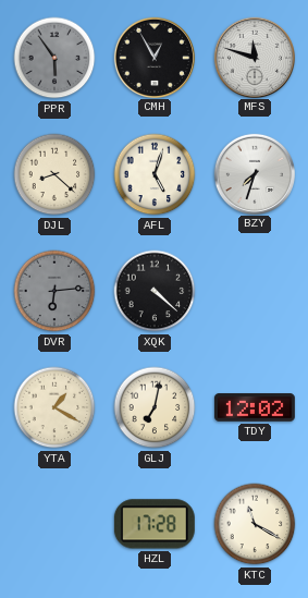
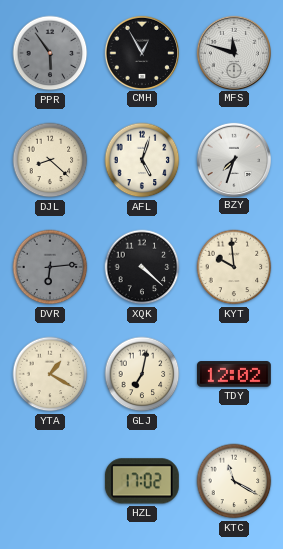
KYT: none -> 9:59 (234, 267)
HZL: 17:28 -> 17:02 (142, 481)
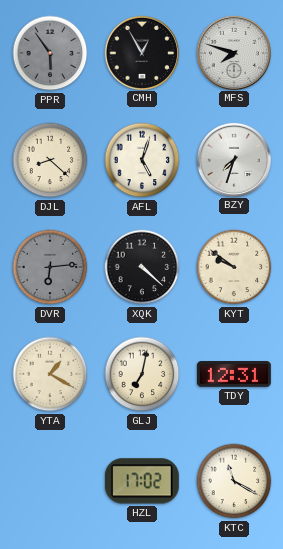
MFS: 11:48 -> 7:48 (233, 52)
KYT: 9:59 -> 9:51 (234, 267)
TDY: 12:02 -> 12:31 (234, 374)
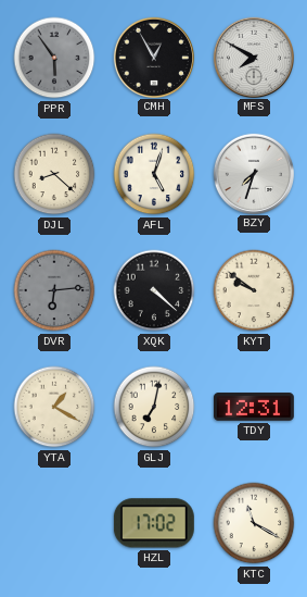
MFS: 7:48 -> 7:50 (253, 57)
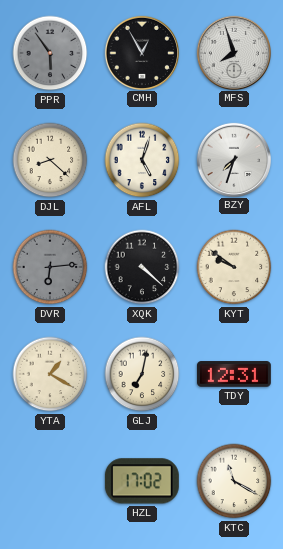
MFS: 7:50 -> 7:57 (233, 52)
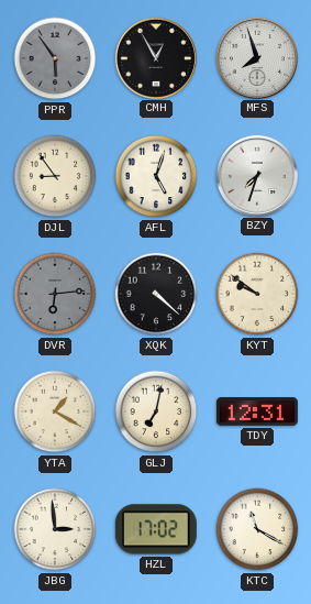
DJL: 8:22 -> 8:54 (55, 176)
JBG: none -> 2:59 (55, 529)
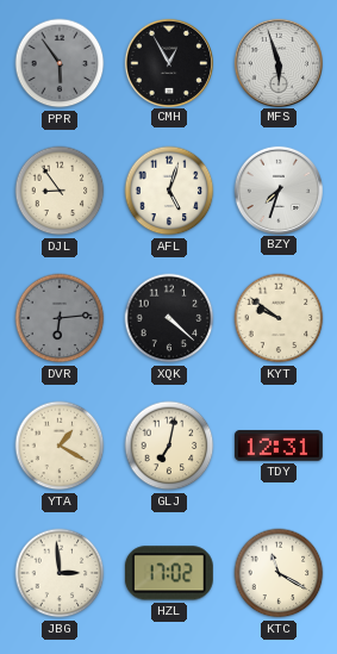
MFS: 7:57 -> 5:57 (277, 62)
